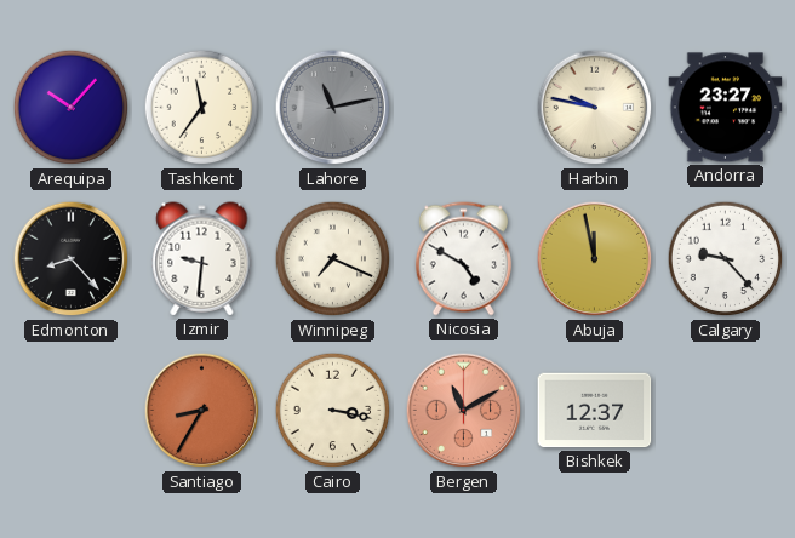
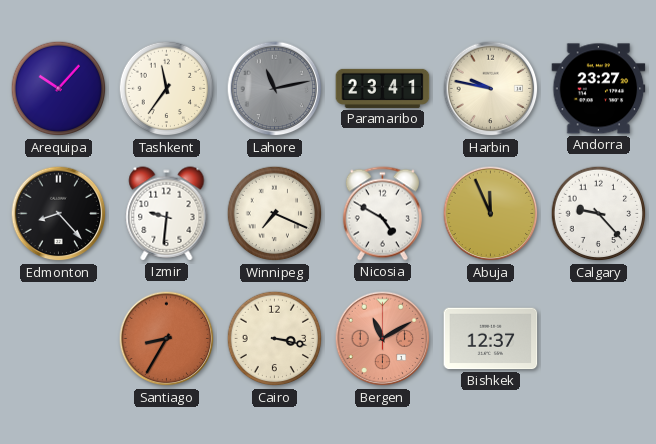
Paramaribo: none -> 23:41 (383, 88)
Abuja: 11:58 -> 11:56 (491, 214)
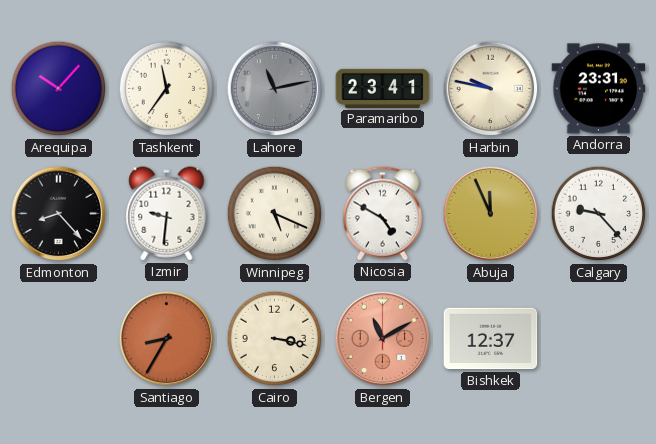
Andorra: 23:27 -> 23:31 (599, 89)
Winnipeg: 7:19 -> 5:19 (275, 214)
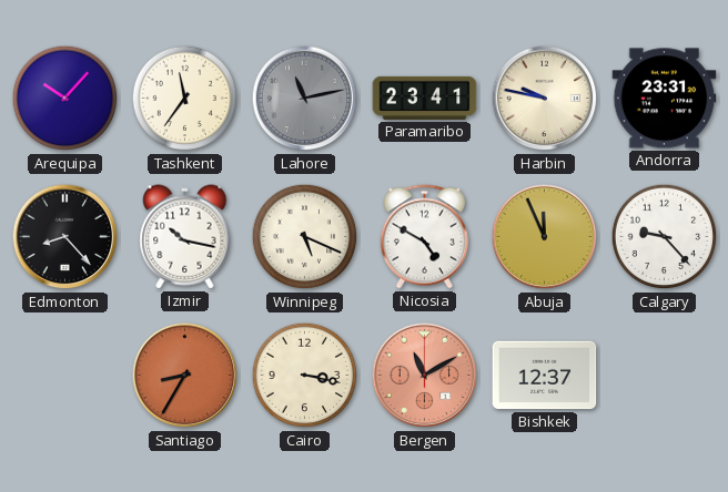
Izmir: 9:31 -> 10:17 (185, 237)
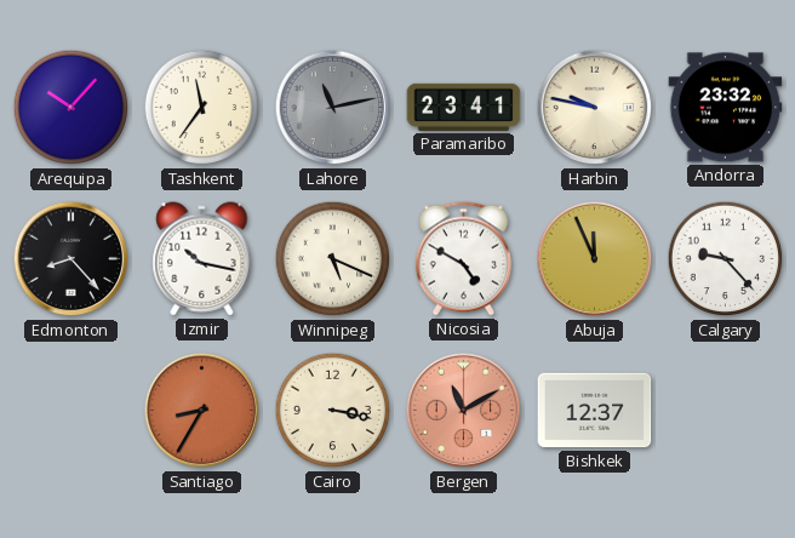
Andorra: 23:31 -> 23:32 (726, 108)
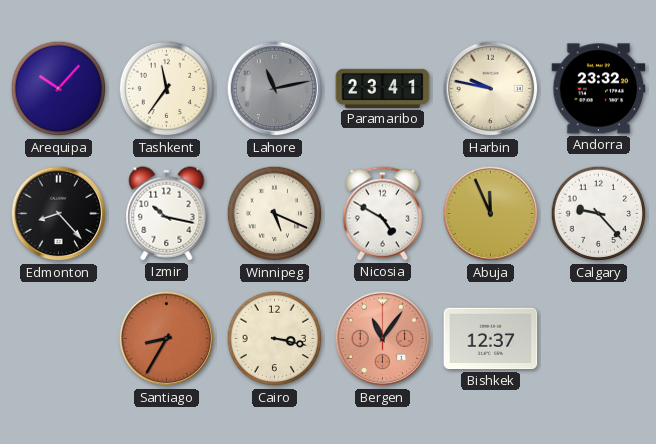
Bergen: 11:10 -> 11:06 (383, 339)
